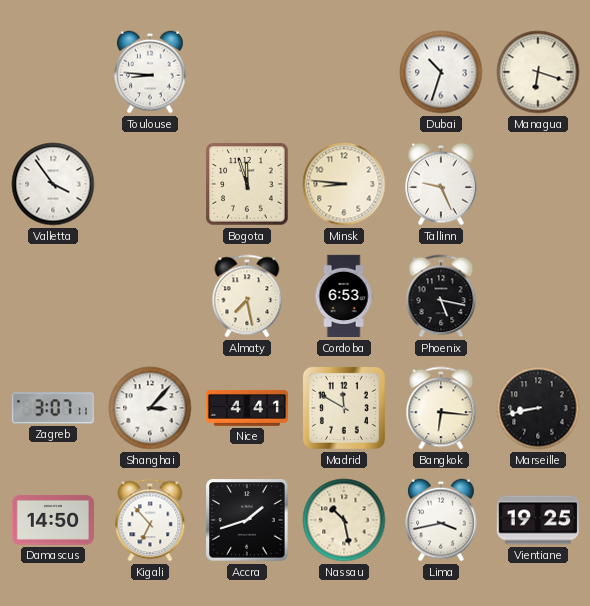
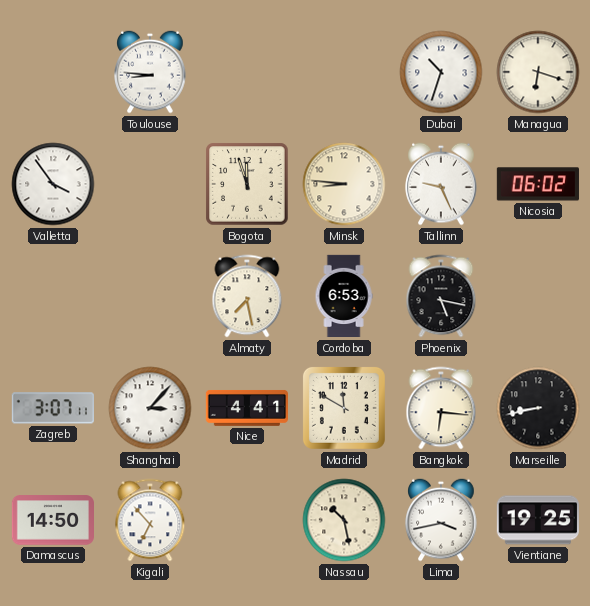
Nicosia: none -> 06:02 (538, 184)
Accra: 1:42 -> none (247, 520)
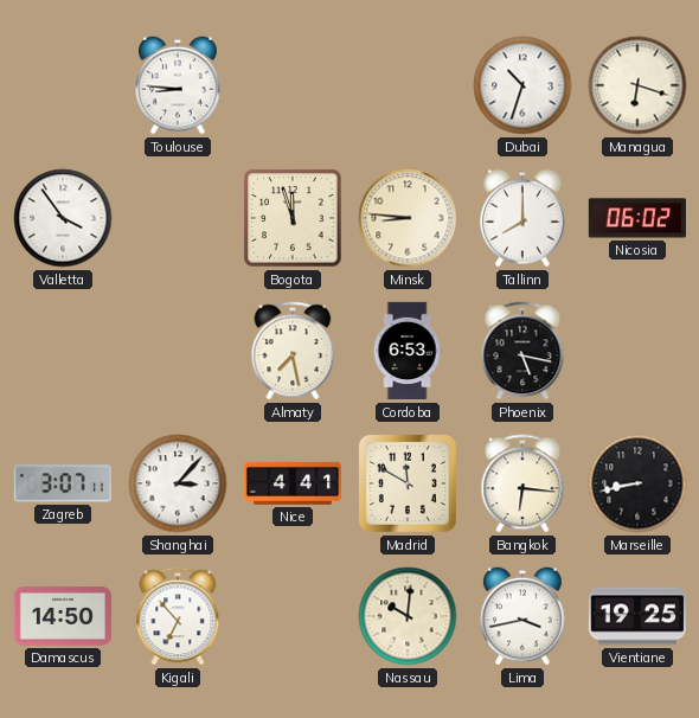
Tallinn: 9:26 -> 8:00 (522, 218)
Nassau: 10:28 -> 10:01 (408, 616)
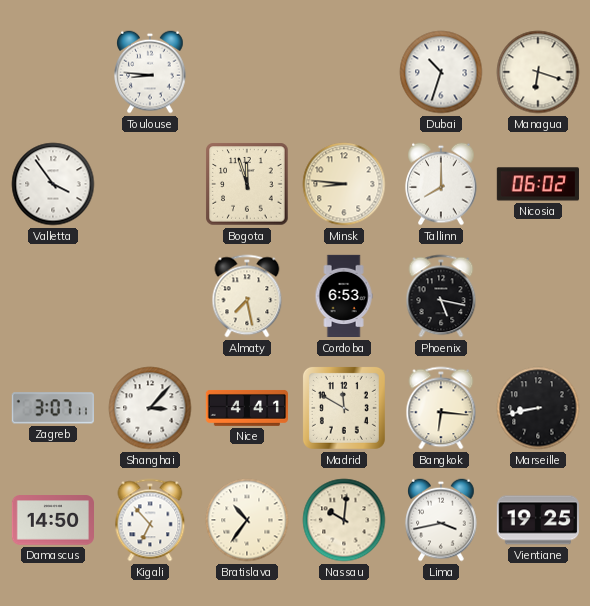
Bratislava: none -> 10:36 (247, 520)
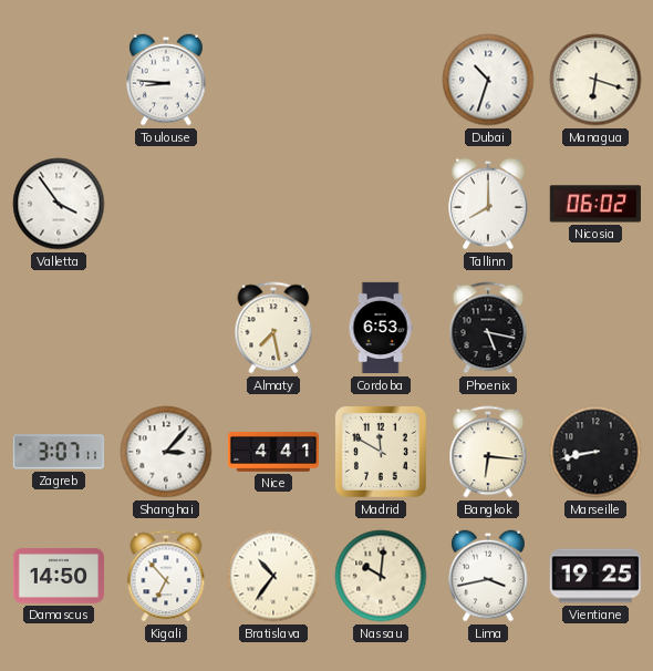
Bogota: 11:57 -> none (247, 184)
Minsk: 8:46 -> none (344, 184)
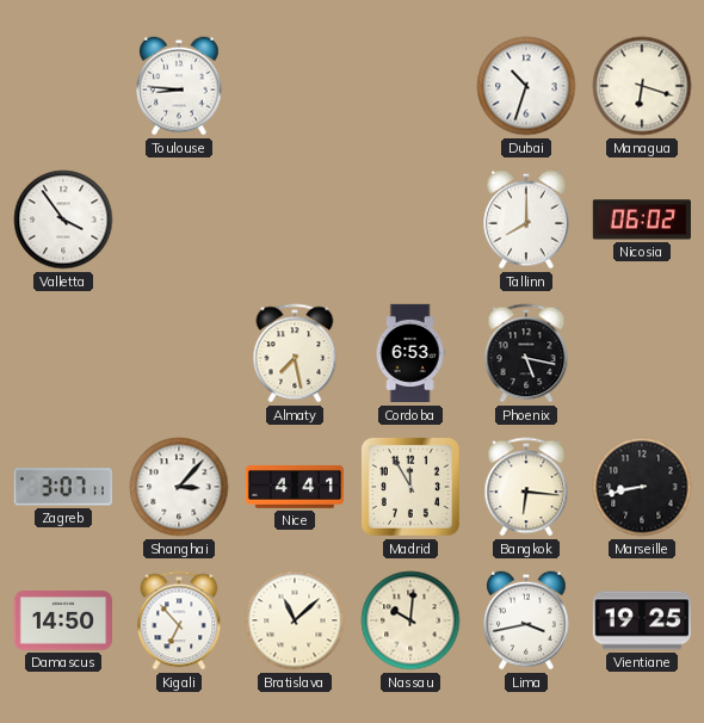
Madrid: 11:50 -> 11:55 (410, 487)
Bratislava: 10:36 -> 11:08 (295, 620)
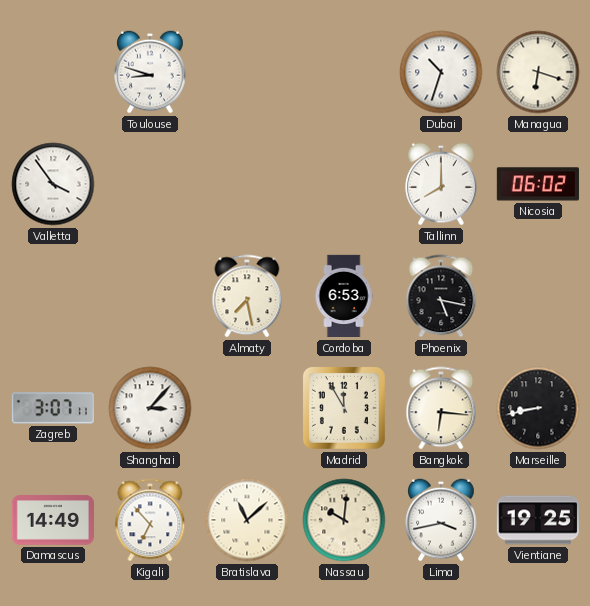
Toulouse: 8:46 -> 8:48 (150, 72)
Nice: 4:41 -> none (294, 487)
Damascus: 14:50 -> 14:49 (52, 520)
